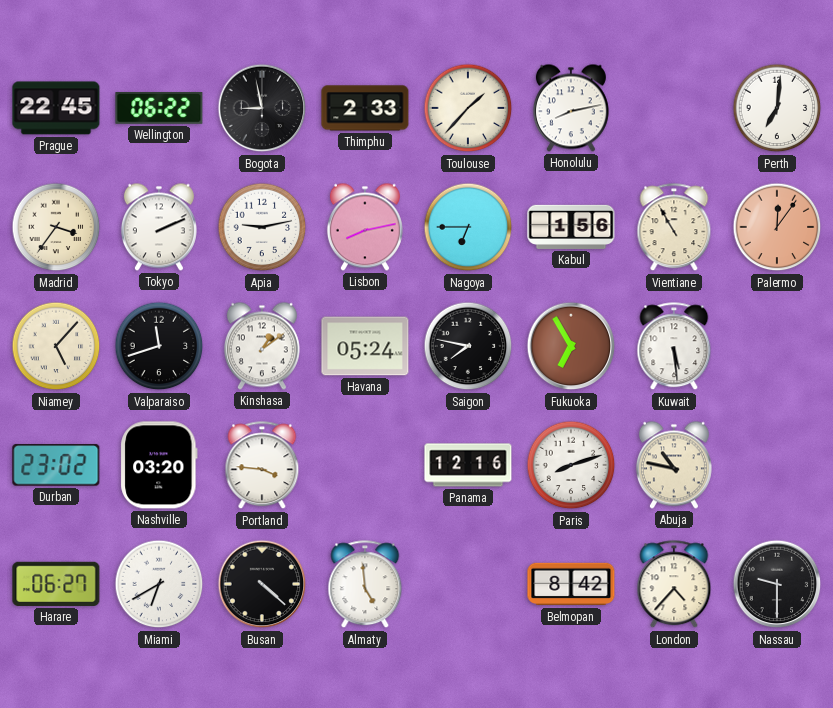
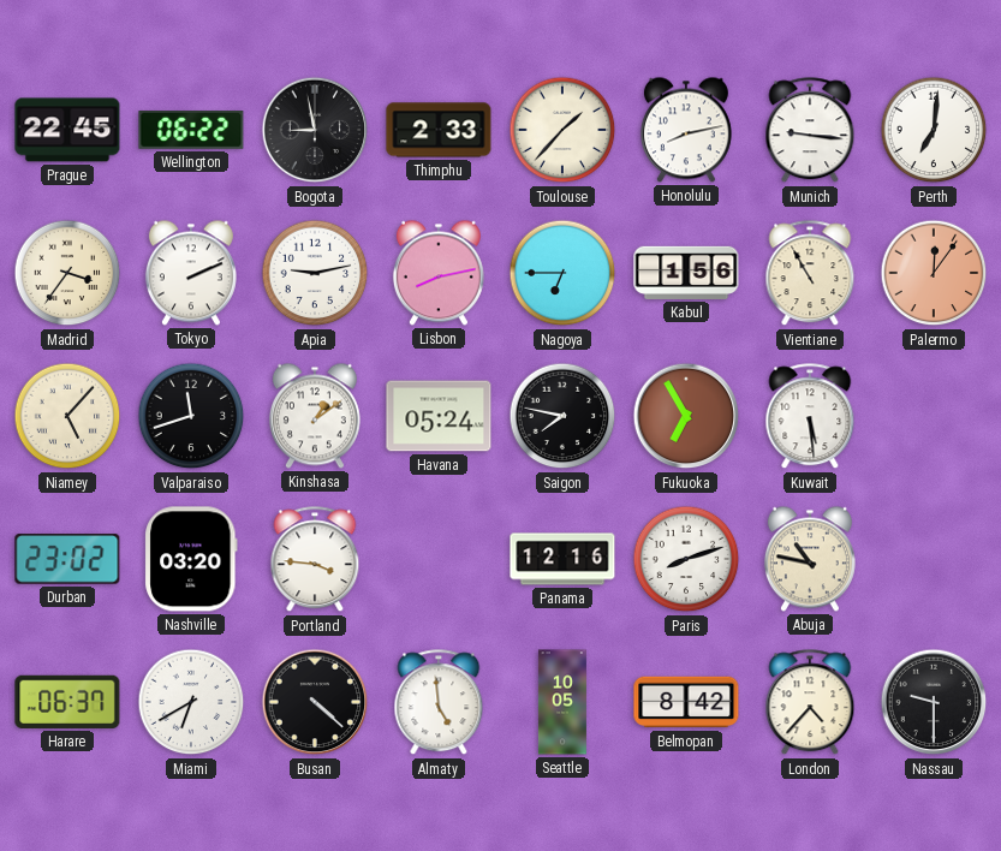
Munich: none -> 9:16 (810, 131)
Harare: 06:27 -> 06:37 (67, 702)
Seattle: none -> 10:05 (562, 702)
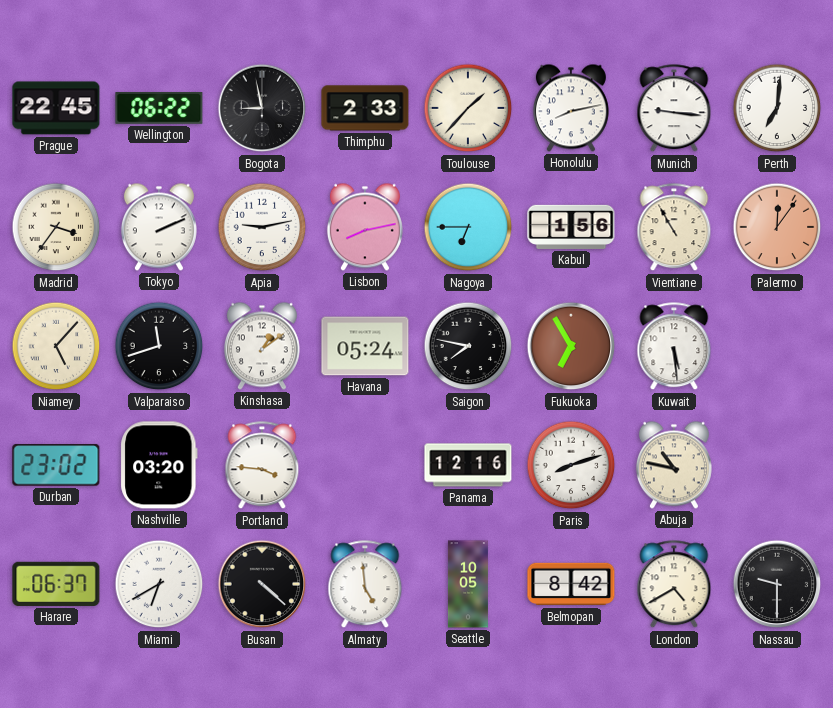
London: 4:37 -> 4:40 (674, 585)
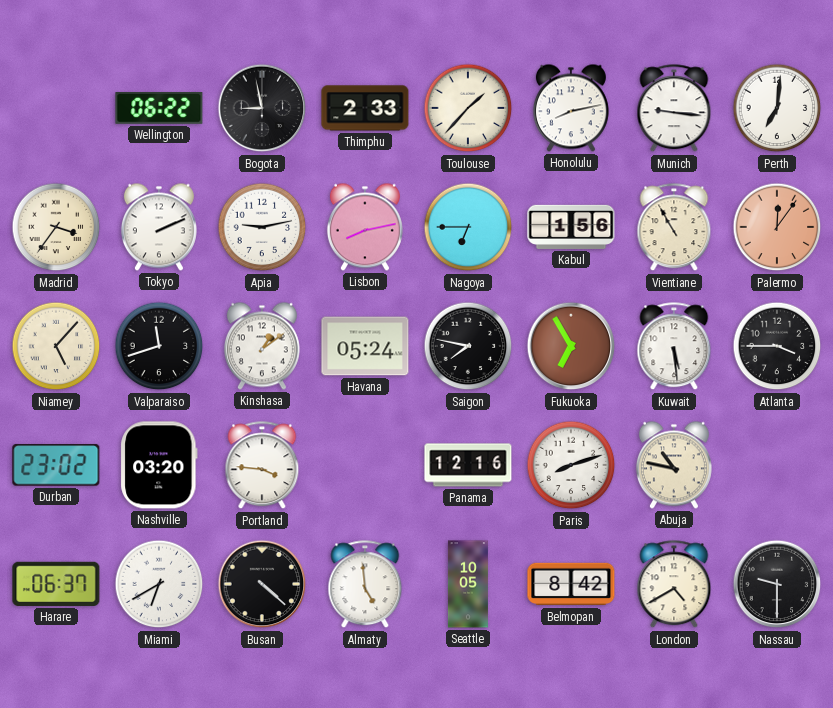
Prague: 22:45 -> none (56, 108)
Atlanta: none -> 3:45 (777, 346)
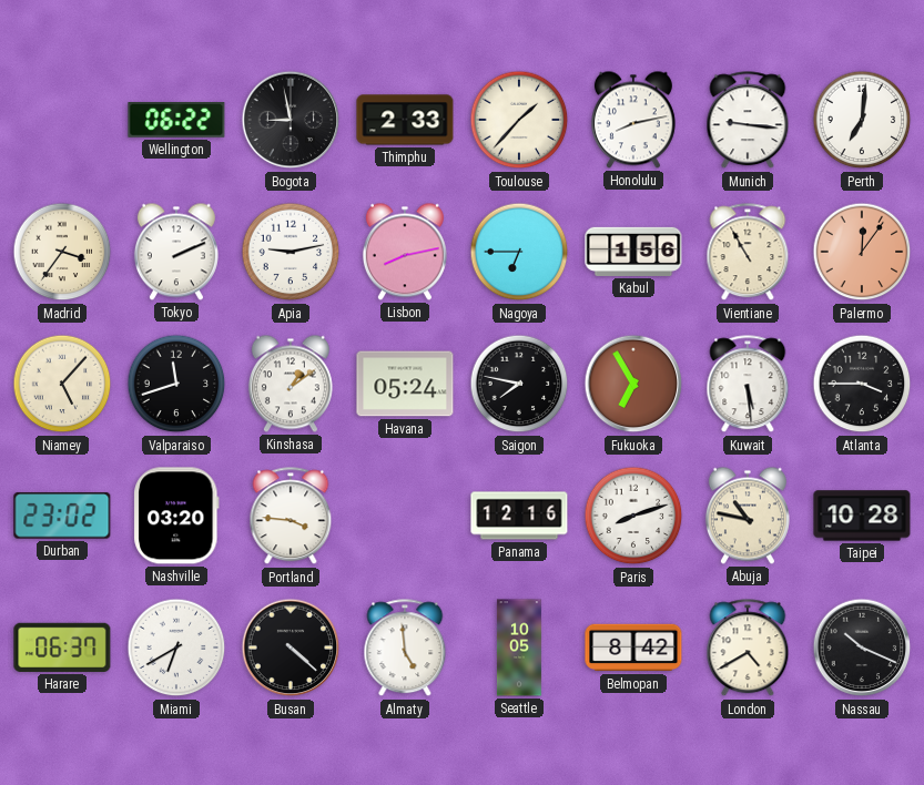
Taipei: none -> 10:28 (862, 516)
Nassau: 9:30 -> 10:19 (862, 648)
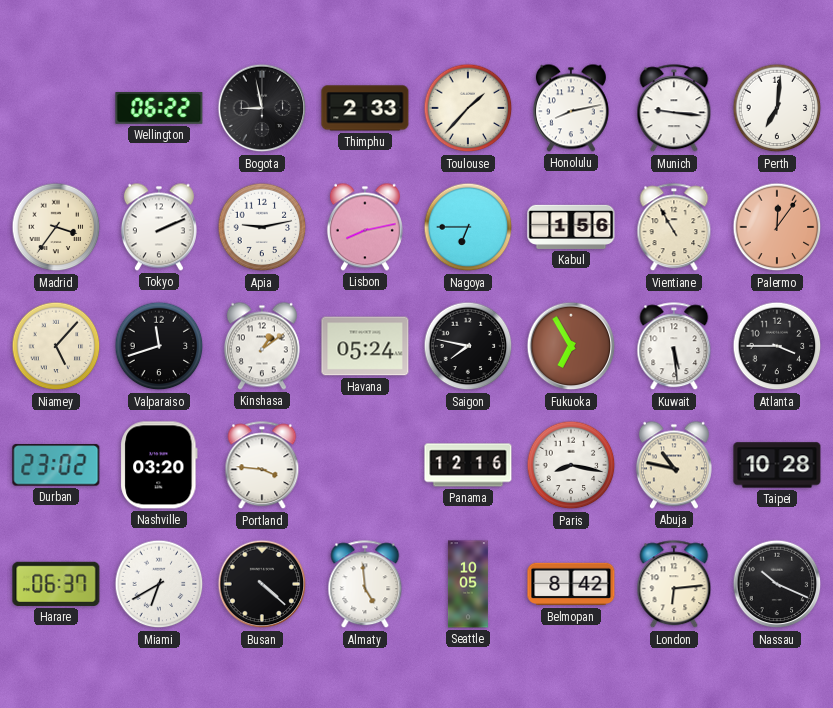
Paris: 8:12 -> 8:17 (571, 465)
London: 4:40 -> 6:14 (674, 585)
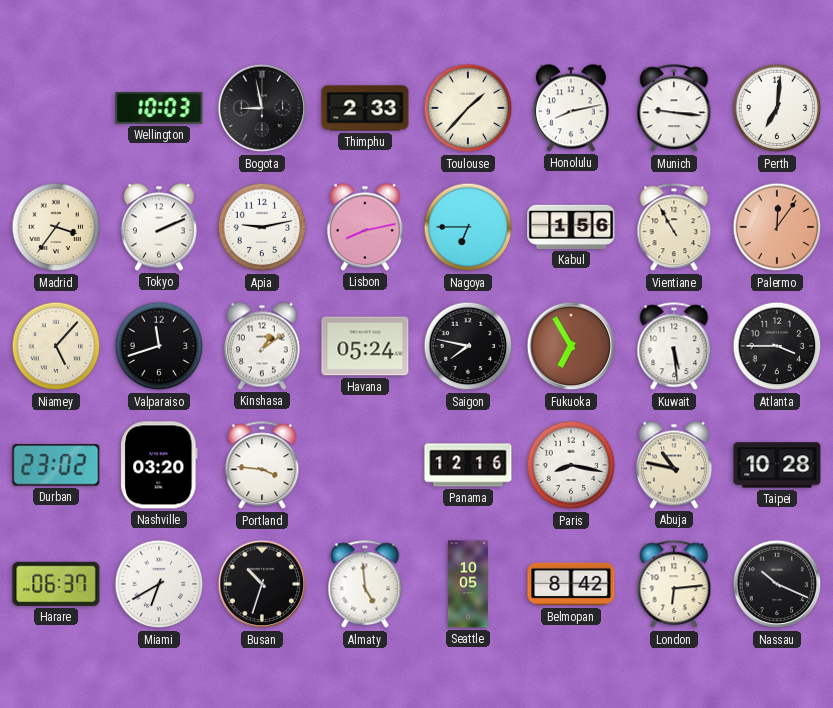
Wellington: 06:22 -> 10:03 (159, 109)
Busan: 4:22 -> 10:33 (262, 584)
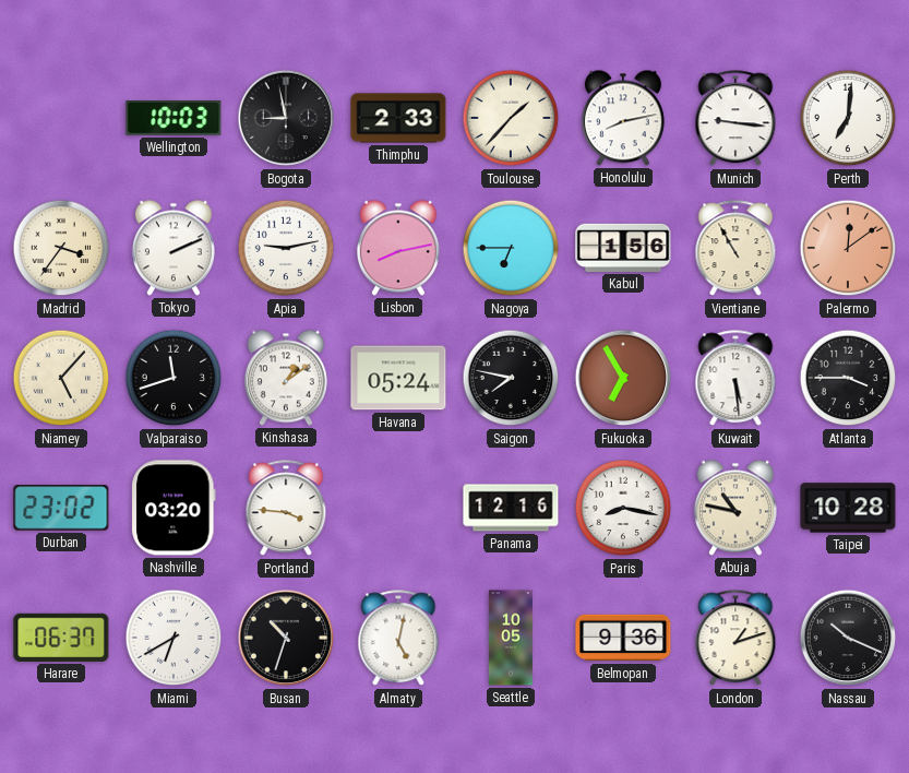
Palermo: 12:06 -> 12:09 (848, 248)
Almaty: 4:59 -> 5:02 (398, 639)
Belmopan: 8:42 -> 9:36 (623, 638)
London: 6:14 -> 1:12 (735, 639)
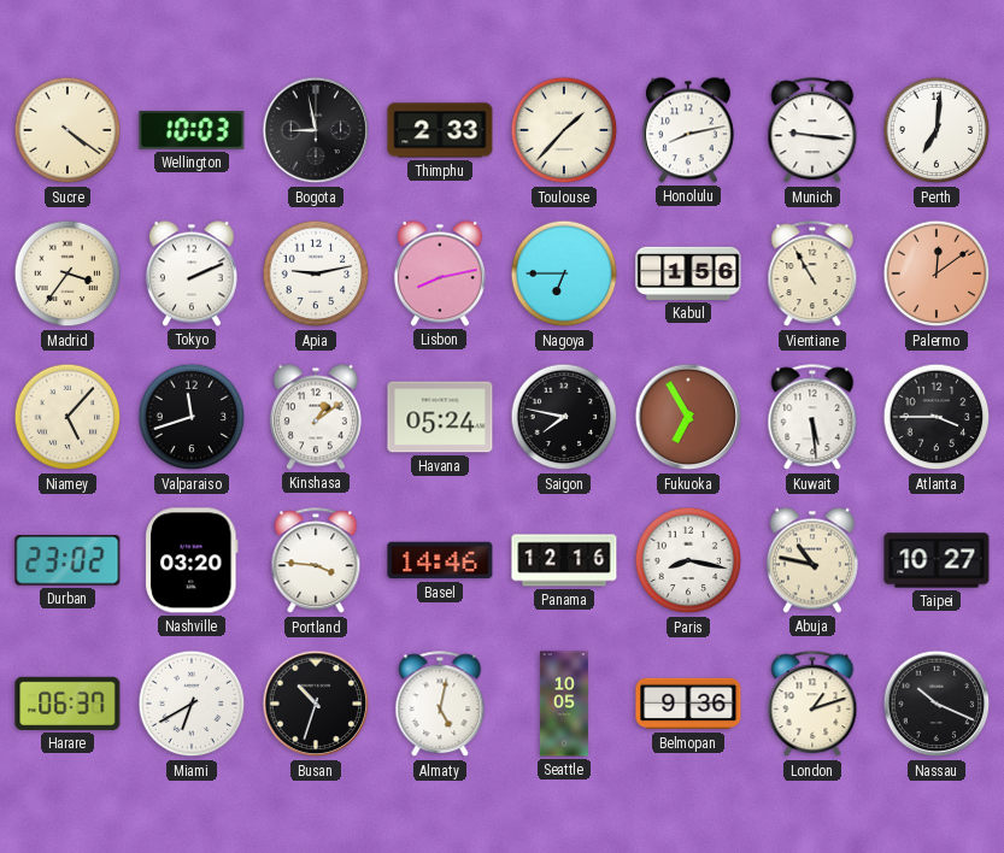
Sucre: none -> 4:21 (67, 130)
Basel: none -> 14:46 (440, 560)
Taipei: 10:28 -> 10:27 (937, 560)
